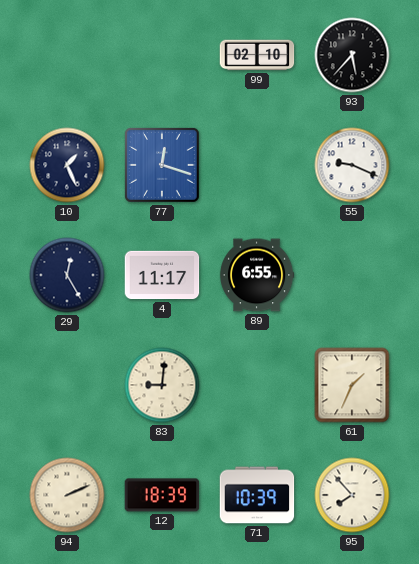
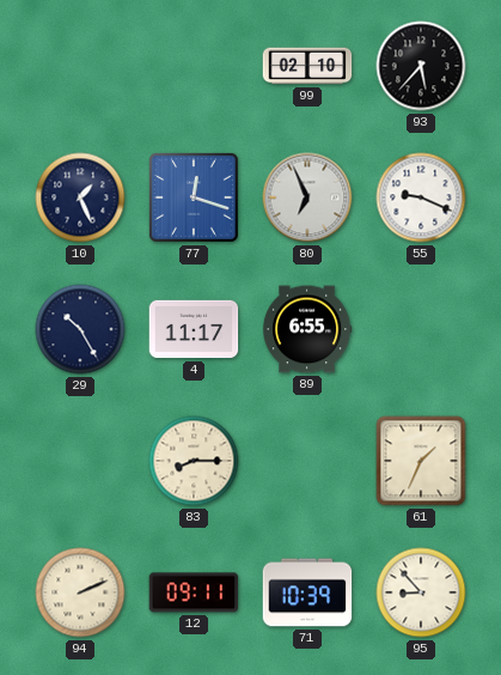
80: none -> 6:56 (307, 197)
29: 12:25 -> 10:25 (80, 329)
83: 9:01 -> 8:15 (194, 461)
12: 18:39 -> 09:11 (194, 592)
95: 7:53 -> 8:53 (421, 592)
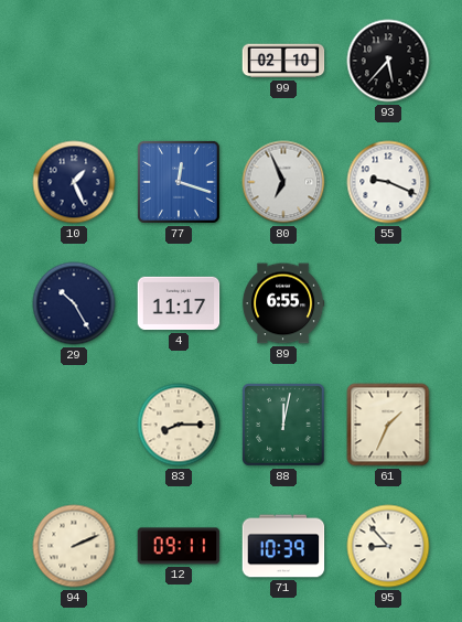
88: none -> 12:02 (283, 425)
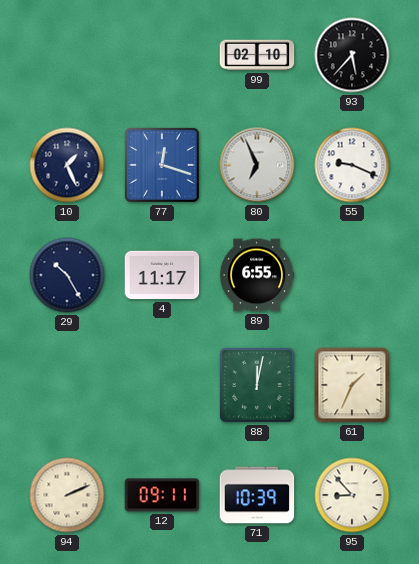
83: 8:15 -> none (179, 425)
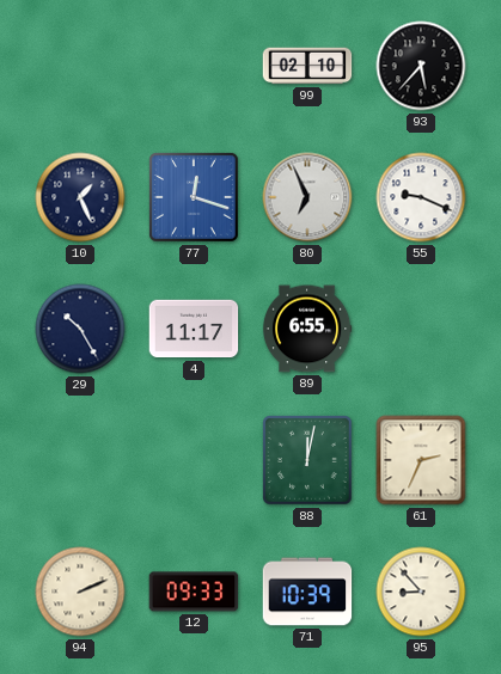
61: 1:34 -> 2:34 (421, 460)
12: 09:11 -> 09:33 (194, 592)
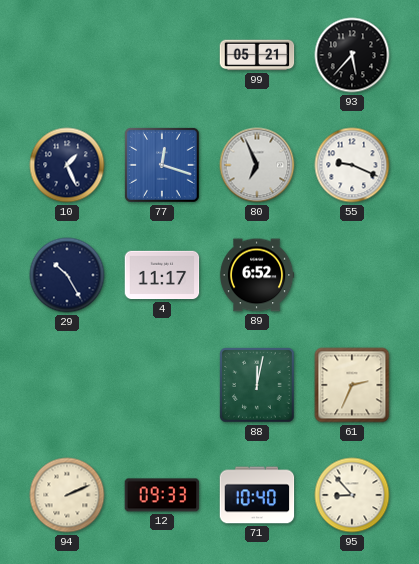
99: 02:10 -> 05:21 (257, 55)
89: 6:55 -> 6:52 (257, 275)
71: 10:39 -> 10:40 (257, 495)
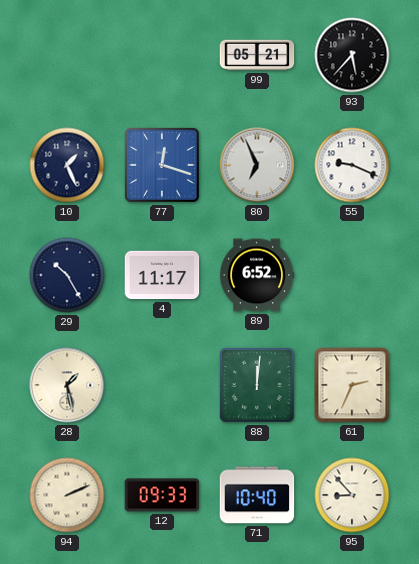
28: none -> 1:28 (67, 385)
88: 12:02 -> 12:01 (257, 385)
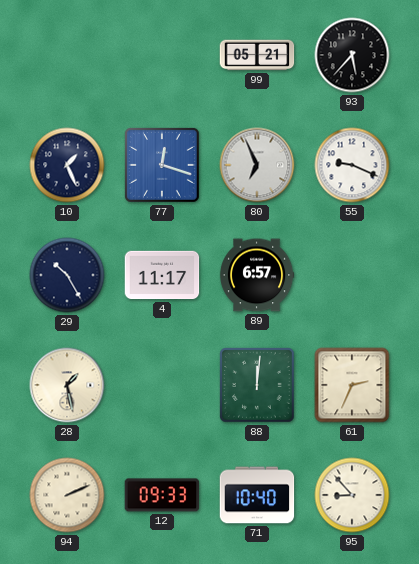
89: 6:52 -> 6:57 (257, 275)
